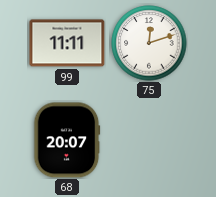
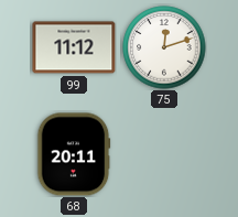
99: 11:11 -> 11:12 (74, 47)
68: 20:07 -> 20:11 (74, 154)
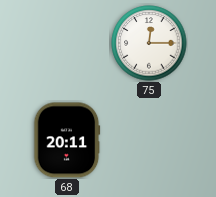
99: 11:12 -> none (74, 47)
75: 12:12 -> 12:15 (149, 43)
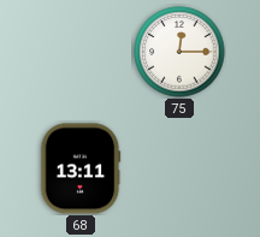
68: 20:11 -> 13:11 (81, 168)
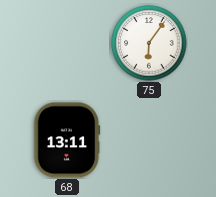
75: 12:15 -> 6:06 (149, 43)
